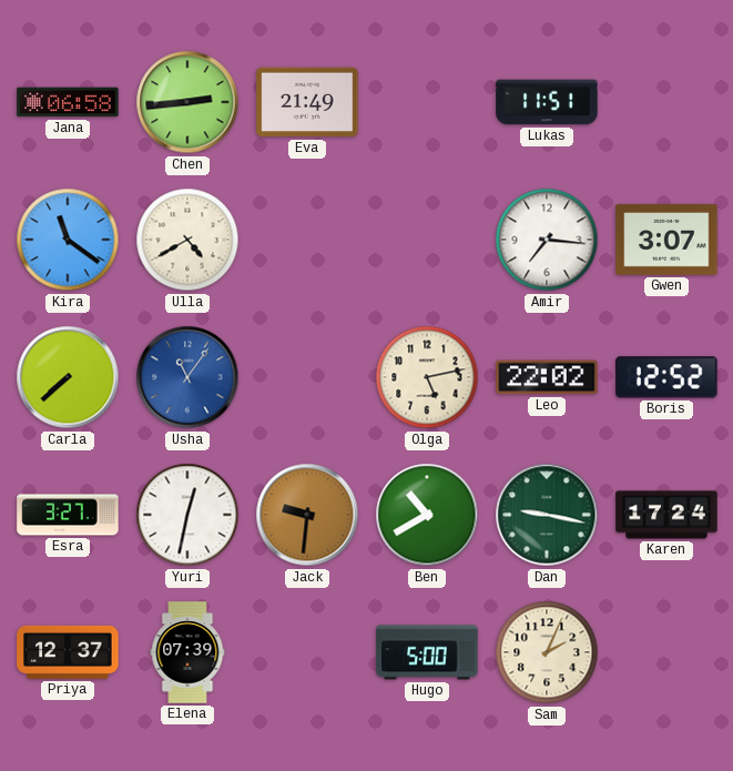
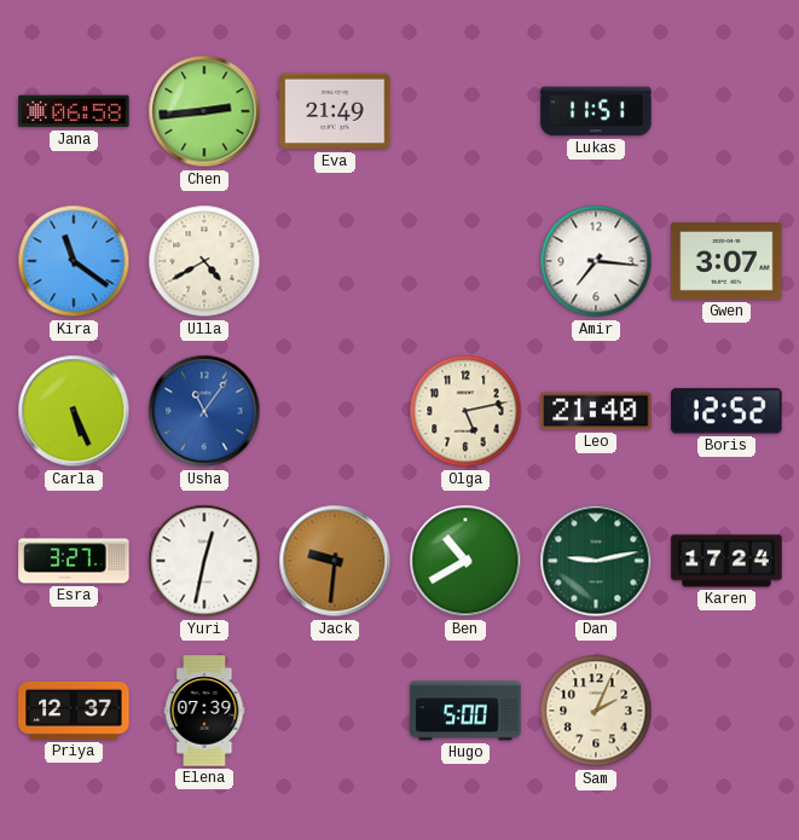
Carla: 7:38 -> 5:26 (74, 411)
Leo: 22:02 -> 21:40 (596, 411)
Dan: 9:17 -> 9:13 (596, 561)
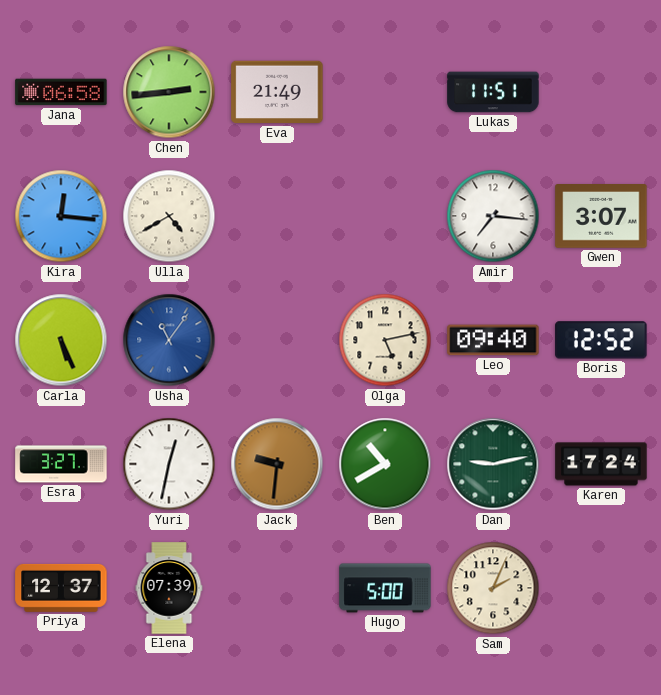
Kira: 11:21 -> 12:16 (61, 216)
Leo: 21:40 -> 09:40 (493, 340)
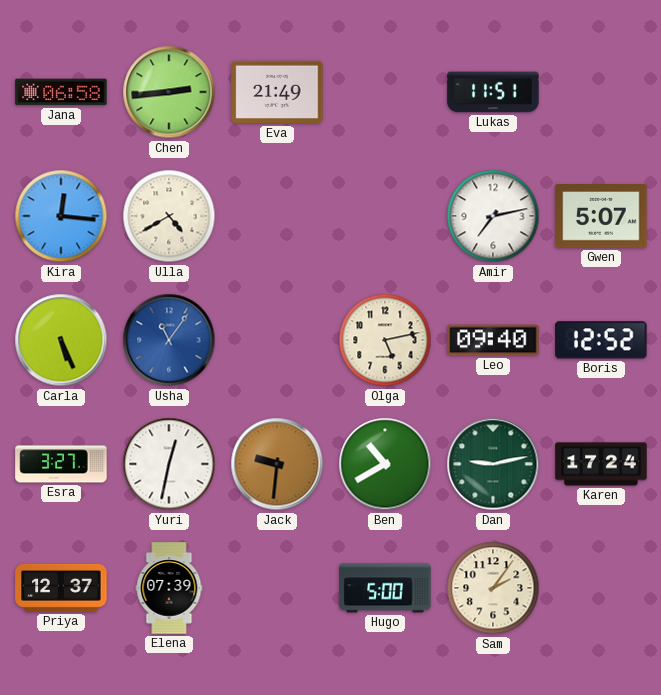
Amir: 7:16 -> 7:13 (493, 216)
Gwen: 3:07 -> 5:07 (601, 217)
Sam: 2:04 -> 2:06 (493, 588)
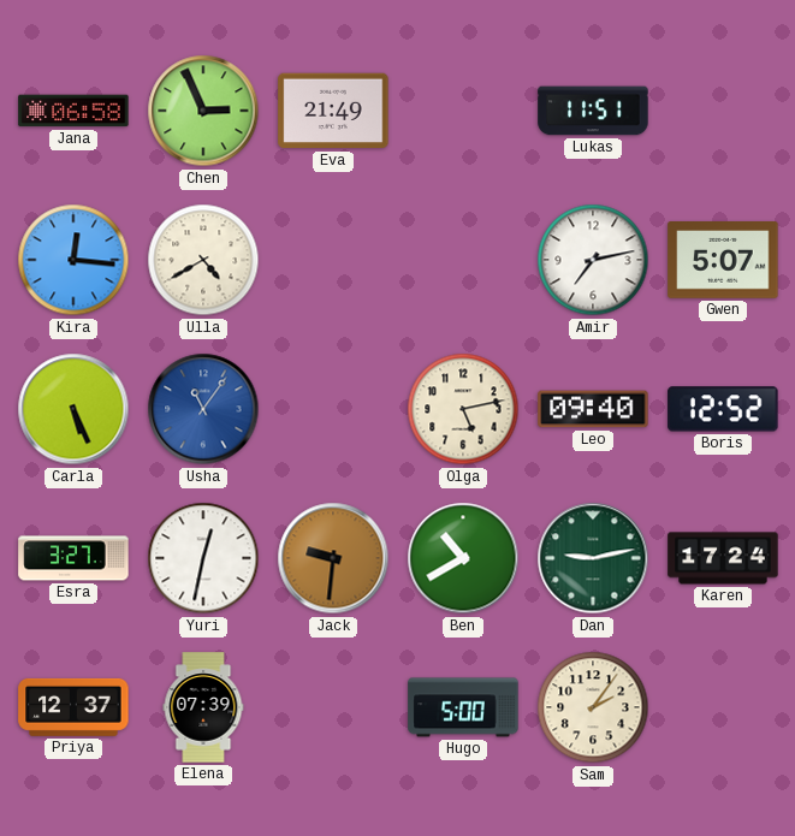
Chen: 2:44 -> 2:56 (203, 111)
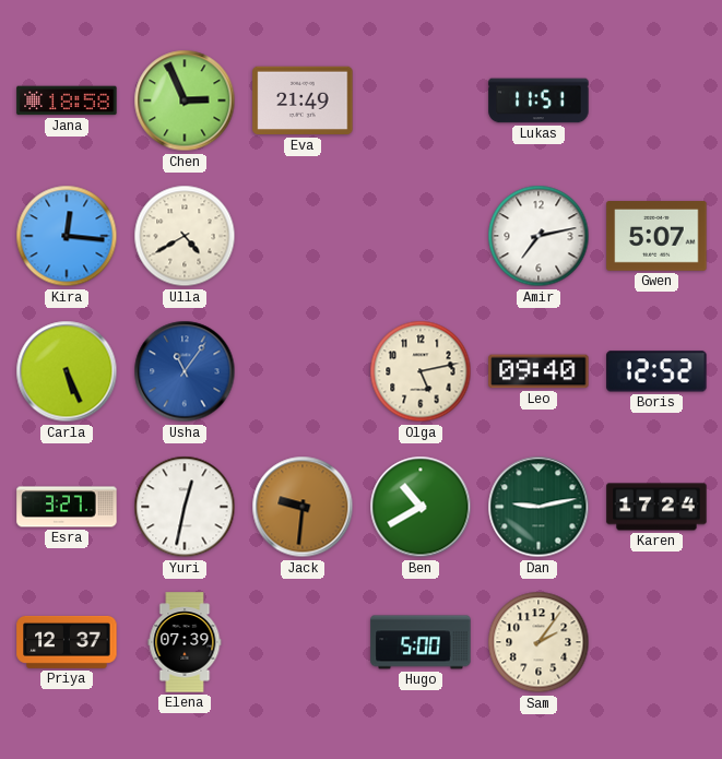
Jana: 06:58 -> 18:58 (67, 100)
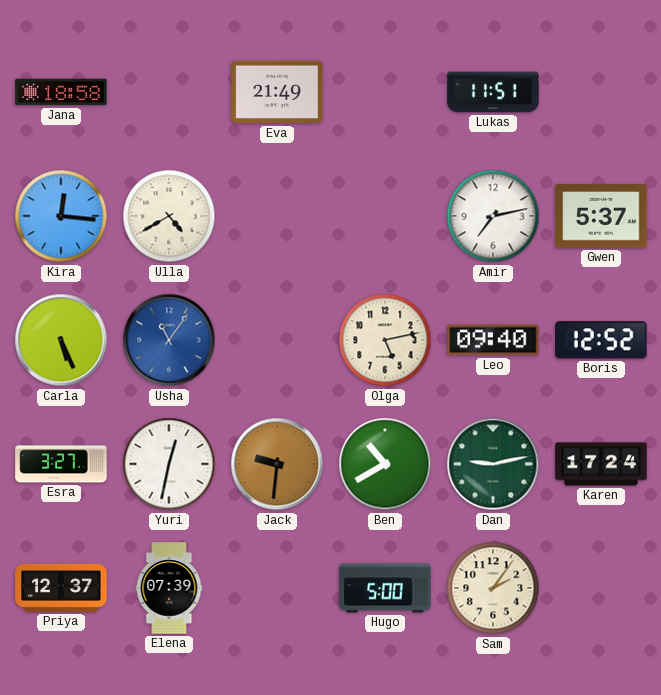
Chen: 2:56 -> none (185, 100)
Gwen: 5:07 -> 5:37 (601, 217)
